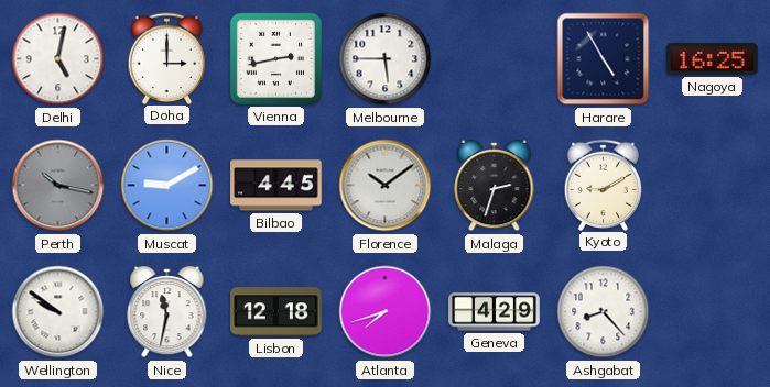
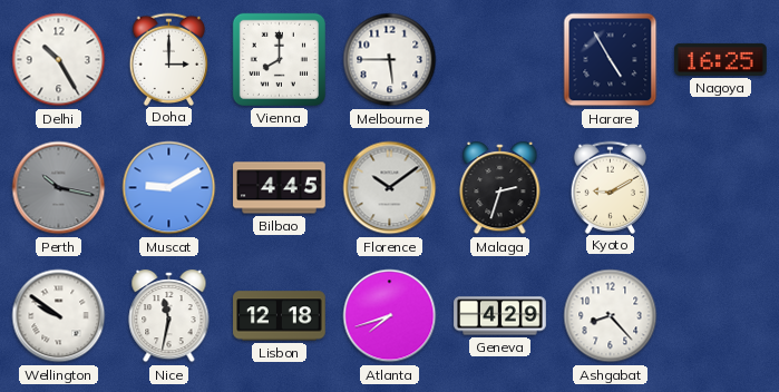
Delhi: 5:02 -> 10:25 (59, 60)
Vienna: 2:43 -> 8:00 (279, 59)
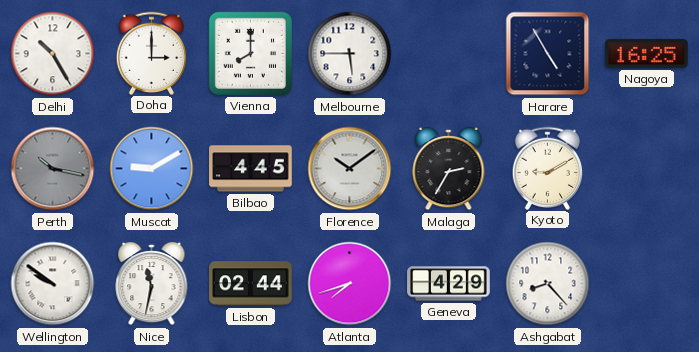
Malaga: 2:33 -> 2:35 (449, 169)
Lisbon: 12:18 -> 02:44 (251, 284)
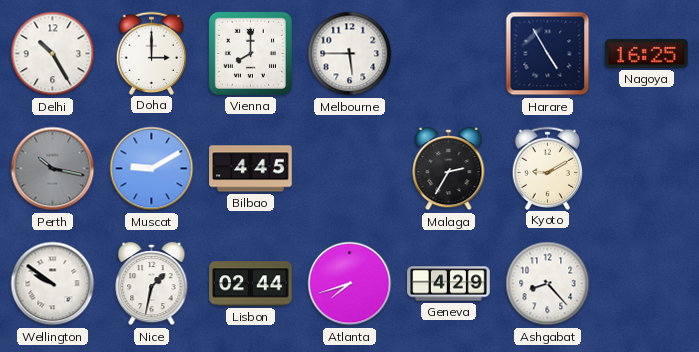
Florence: 10:09 -> none (350, 169)
Nice: 11:32 -> 1:32 (152, 284)
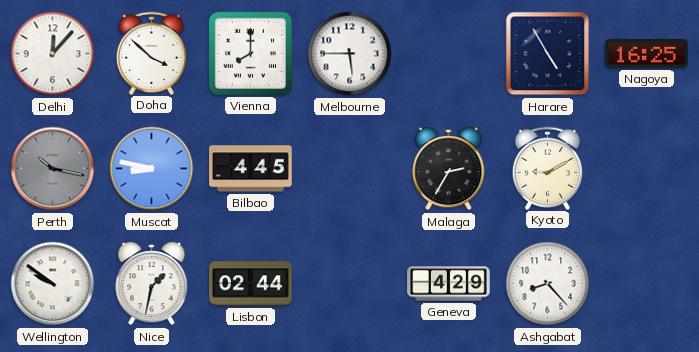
Delhi: 10:25 -> 12:07 (53, 54)
Doha: 3:00 -> 3:52 (152, 53)
Muscat: 9:10 -> 8:47 (152, 169)
Atlanta: 7:42 -> none (350, 284)
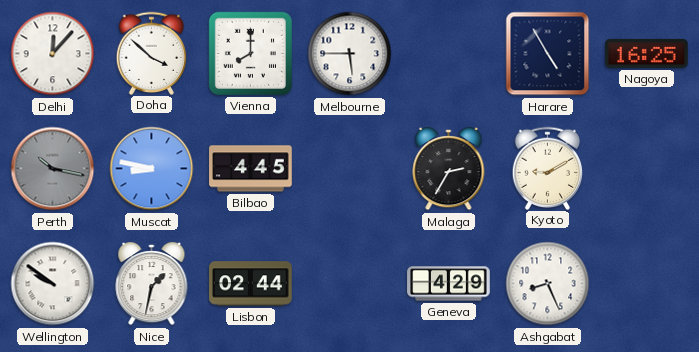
Ashgabat: 8:23 -> 8:26 (548, 284)
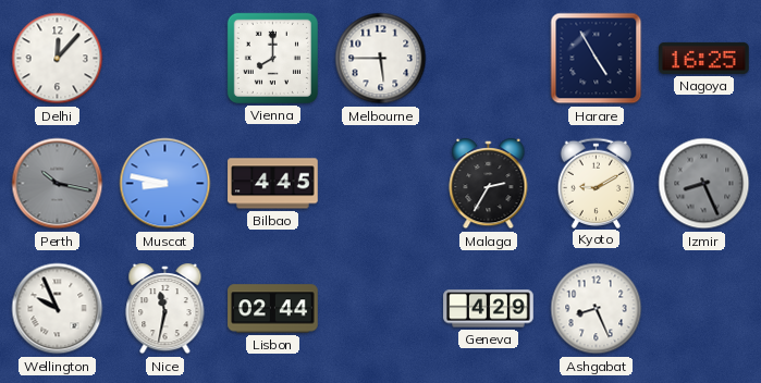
Doha: 3:52 -> none (152, 53)
Izmir: none -> 8:26 (704, 184)
Wellington: 9:51 -> 9:56 (58, 309)
Nice: 1:32 -> 11:32 (165, 309)
